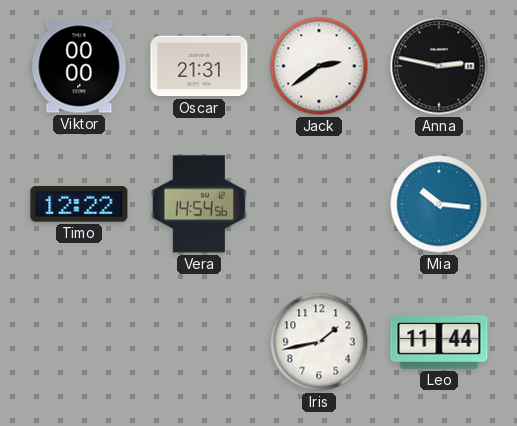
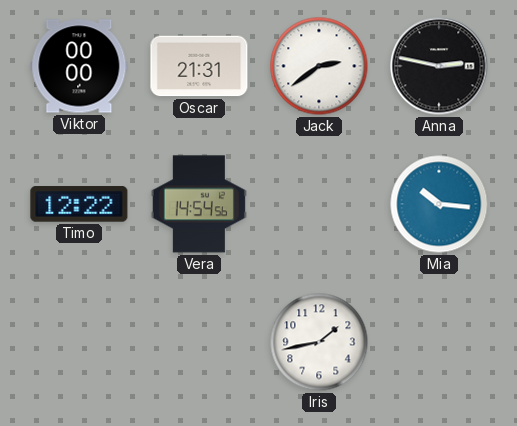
Leo: 11:44 -> none (439, 342)
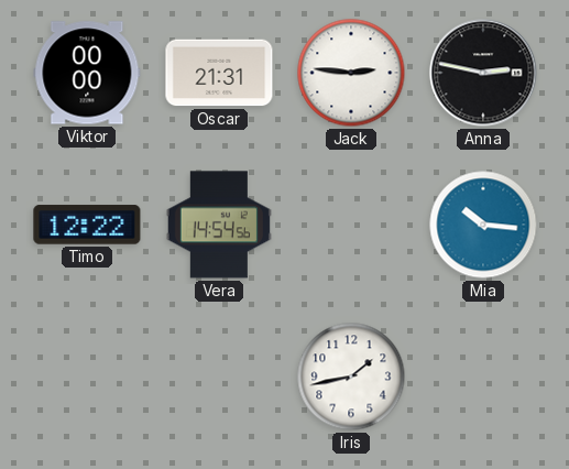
Jack: 2:39 -> 2:46 (351, 73)
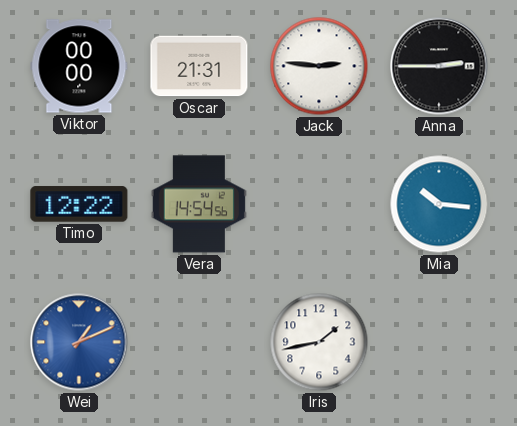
Anna: 2:47 -> 2:45 (439, 66)
Wei: none -> 1:11 (79, 342)
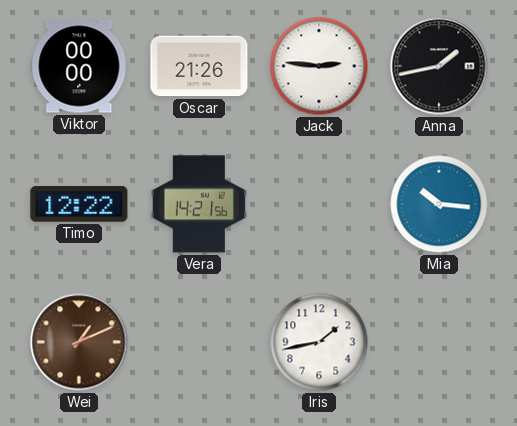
Oscar: 21:31 -> 21:26 (199, 66)
Anna: 2:45 -> 1:43 (439, 66)
Vera: 14:54 -> 14:21 (199, 204)
Wei dial: blue -> brown (79, 342)
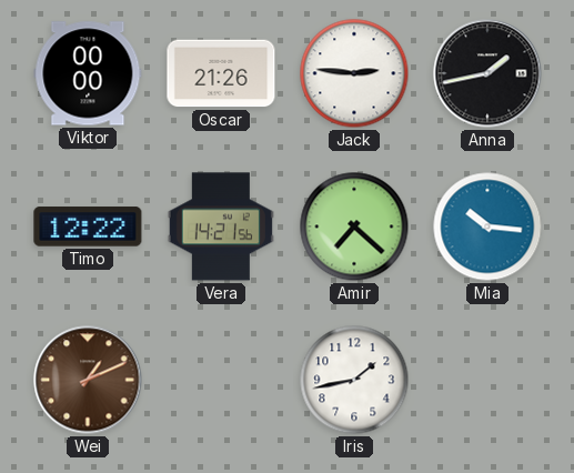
Amir: none -> 7:22 (354, 227)
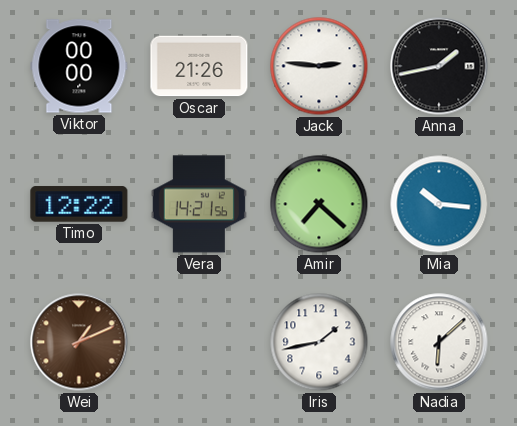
Nadia: none -> 6:08 (439, 342)
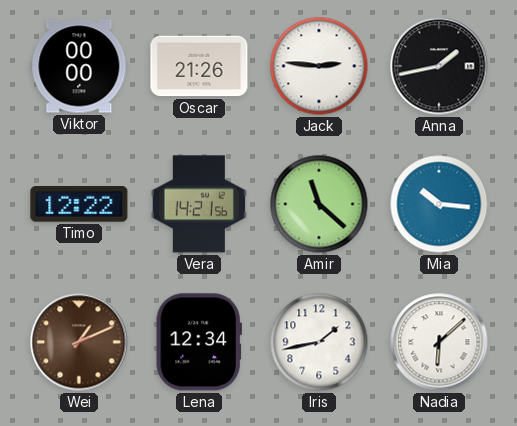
Amir: 7:22 -> 11:22 (319, 204)
Lena: none -> 12:34 (199, 342)
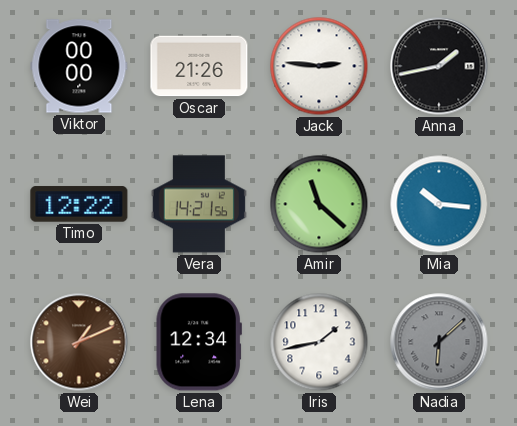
Nadia dial: white -> grey (439, 342)
